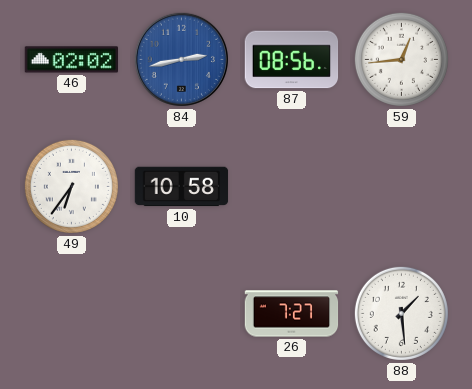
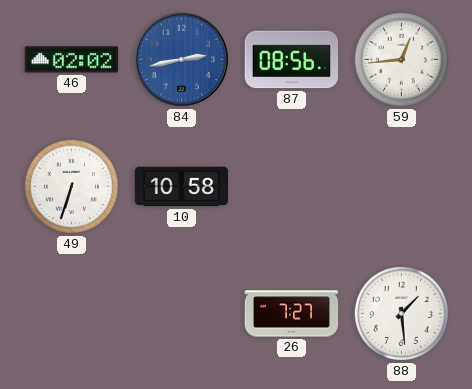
49: 6:36 -> 6:33 (71, 186)
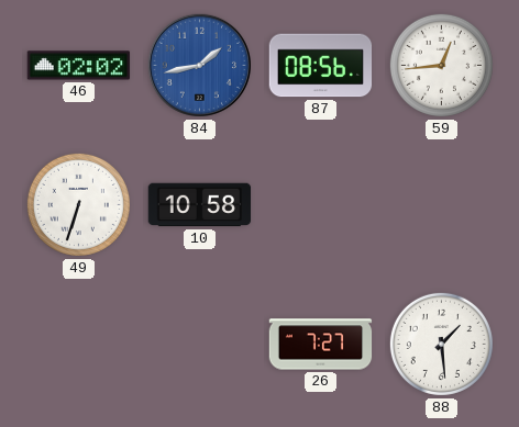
84: 2:43 -> 1:43 (199, 65)
